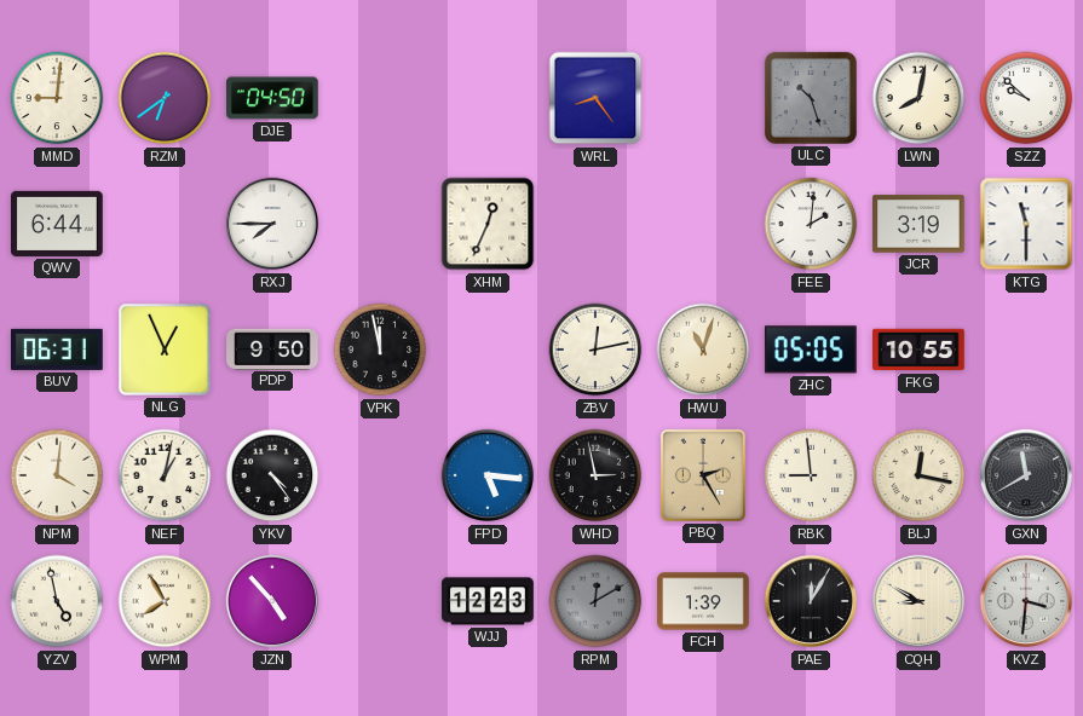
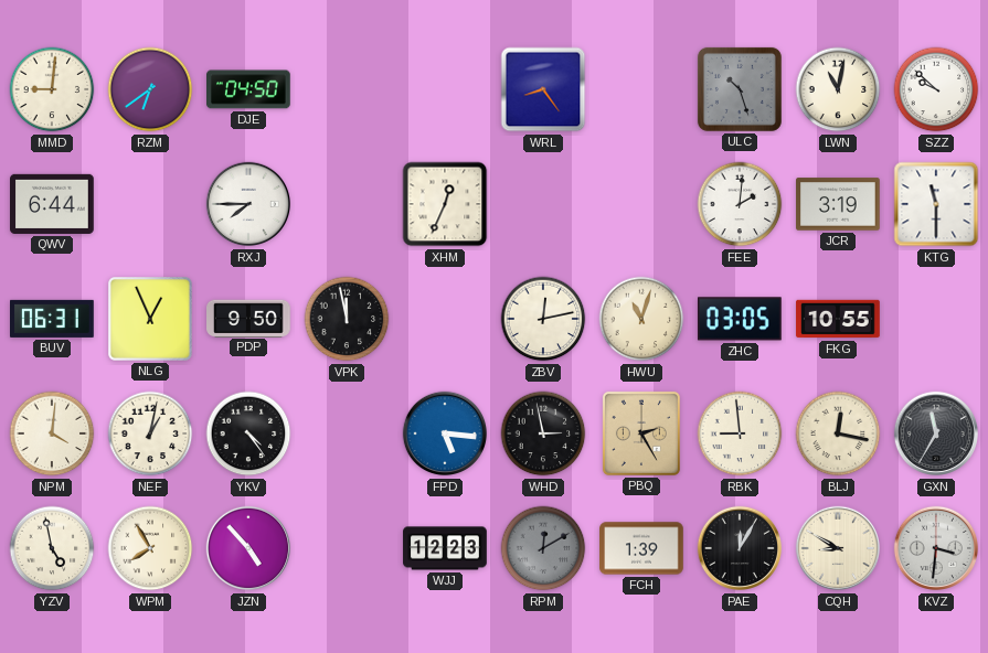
LWN: 8:02 -> 11:02 (838, 89)
ZHC: 05:05 -> 03:05 (740, 319)
GXN: 11:40 -> 11:35 (936, 433)
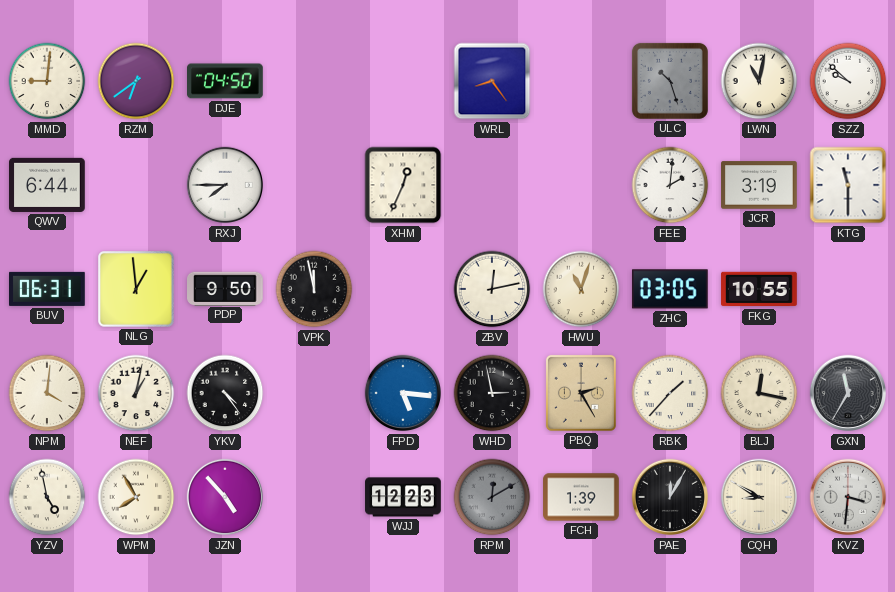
NLG: 12:56 -> 12:59 (137, 290)
RBK: 8:59 -> 1:37 (670, 393)
